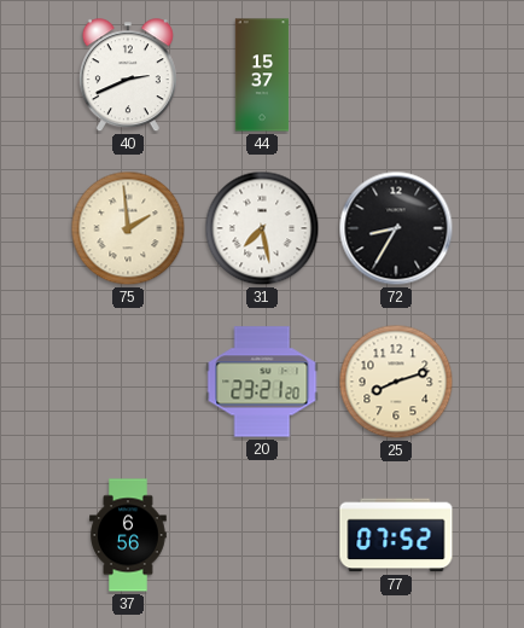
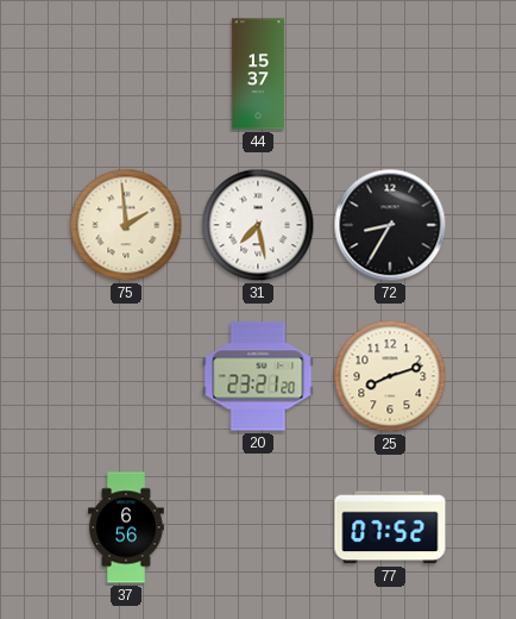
40: 2:41 -> none (128, 76)
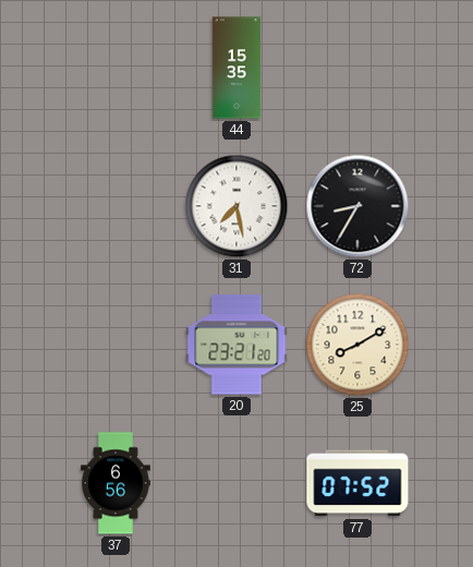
44: 15:37 -> 15:35 (237, 68)
75: 1:59 -> none (126, 225)
25: 8:12 -> 8:10 (357, 345)
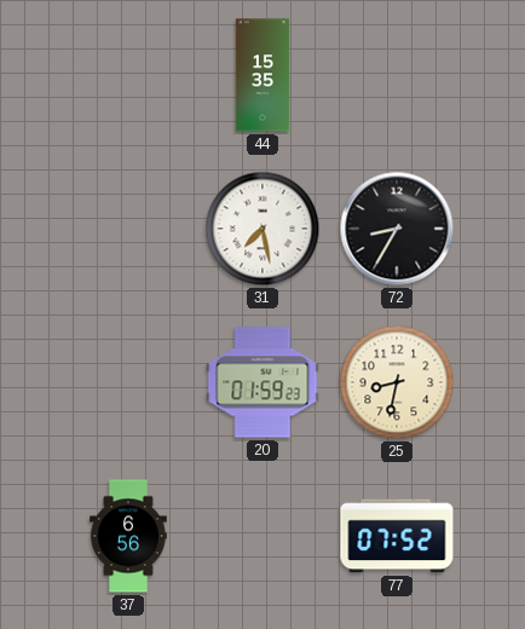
20: 23:21 -> 01:59 (262, 382)
25: 8:10 -> 8:32 (397, 382)
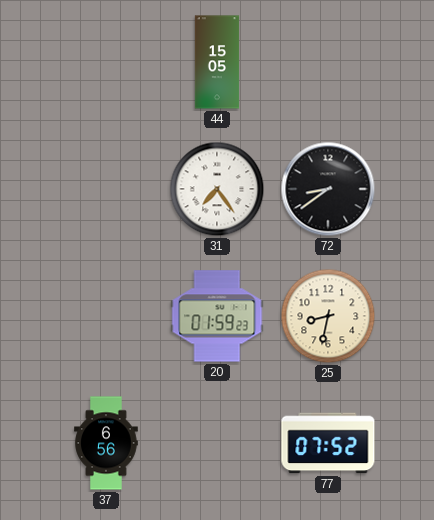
44: 15:35 -> 15:05 (217, 62)
31: 7:28 -> 7:24 (217, 189)
72: 8:35 -> 8:39 (328, 189)
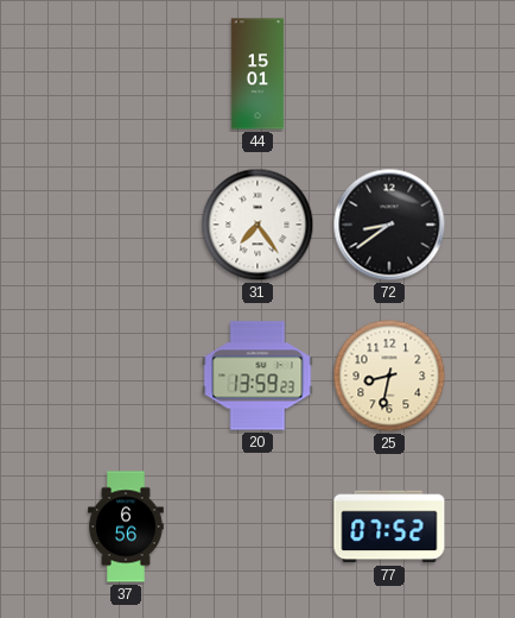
44: 15:05 -> 15:01 (257, 74)
20: 01:59 -> 13:59 (257, 376)
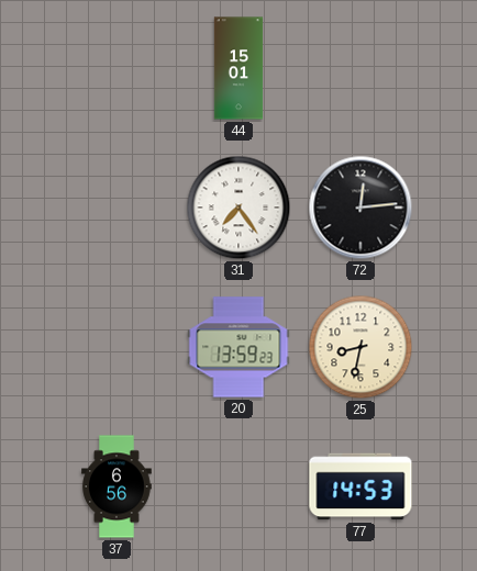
72: 8:39 -> 12:14 (360, 208)
77: 07:52 -> 14:53 (360, 486)
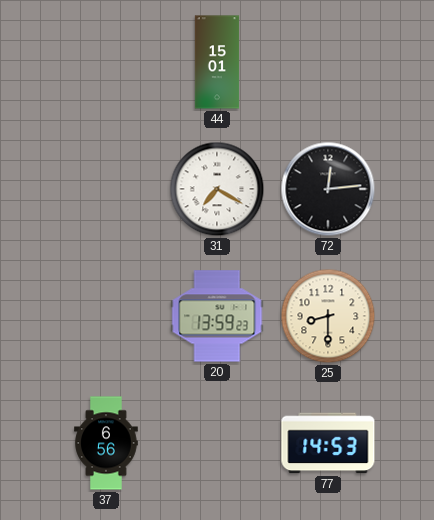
31: 7:24 -> 7:20 (217, 189)
25: 8:32 -> 8:30 (328, 316)
